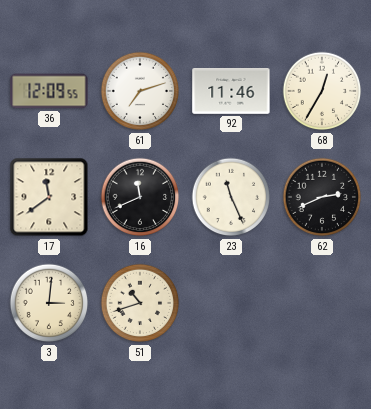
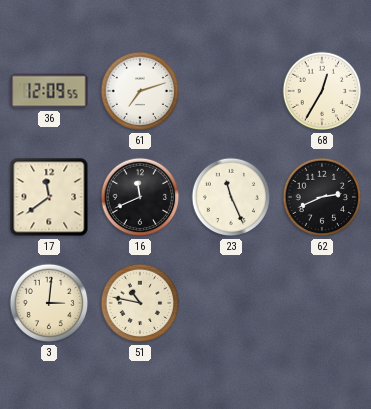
92: 11:46 -> none (231, 92)
51: 10:42 -> 10:47 (140, 303)
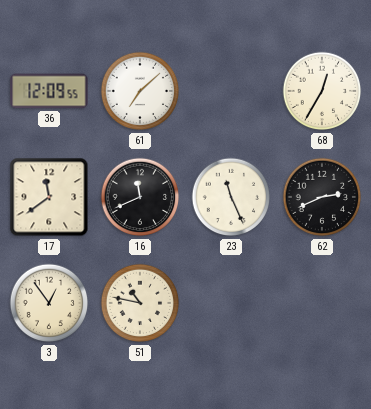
61: 7:12 -> 7:08 (140, 91)
3: 3:01 -> 12:54 (49, 303)
